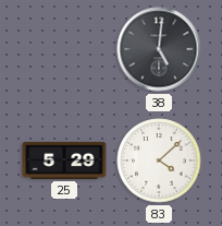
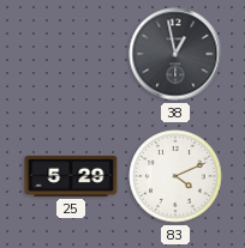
38: 5:01 -> 12:58 (175, 54)
83: 4:08 -> 4:11 (175, 176)
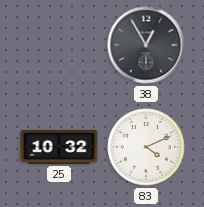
38: 12:58 -> 12:55 (146, 45)
25: 5:29 -> 10:32 (59, 147)
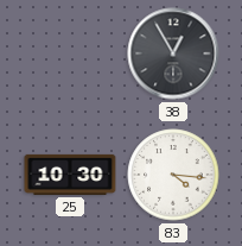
25: 10:32 -> 10:30 (70, 175)
83: 4:11 -> 4:16 (173, 175)
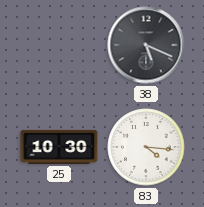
38: 12:55 -> 5:19 (146, 45)
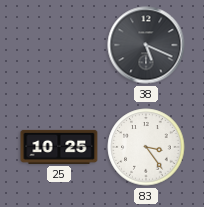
25: 10:30 -> 10:25 (59, 147)
83: 4:16 -> 3:24 (146, 147)
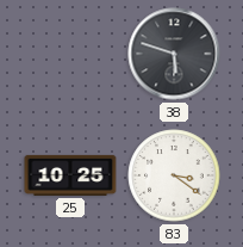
38: 5:19 -> 5:48 (174, 54)
83: 3:24 -> 3:21 (174, 175)
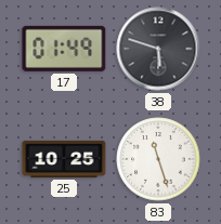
17: none -> 01:49 (64, 49)
83: 3:21 -> 11:27 (158, 159)
